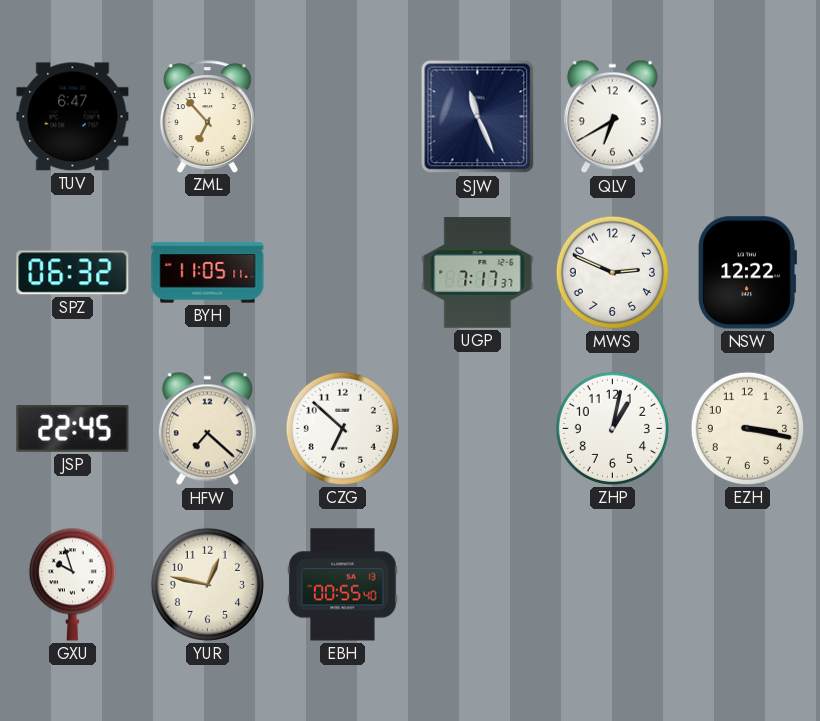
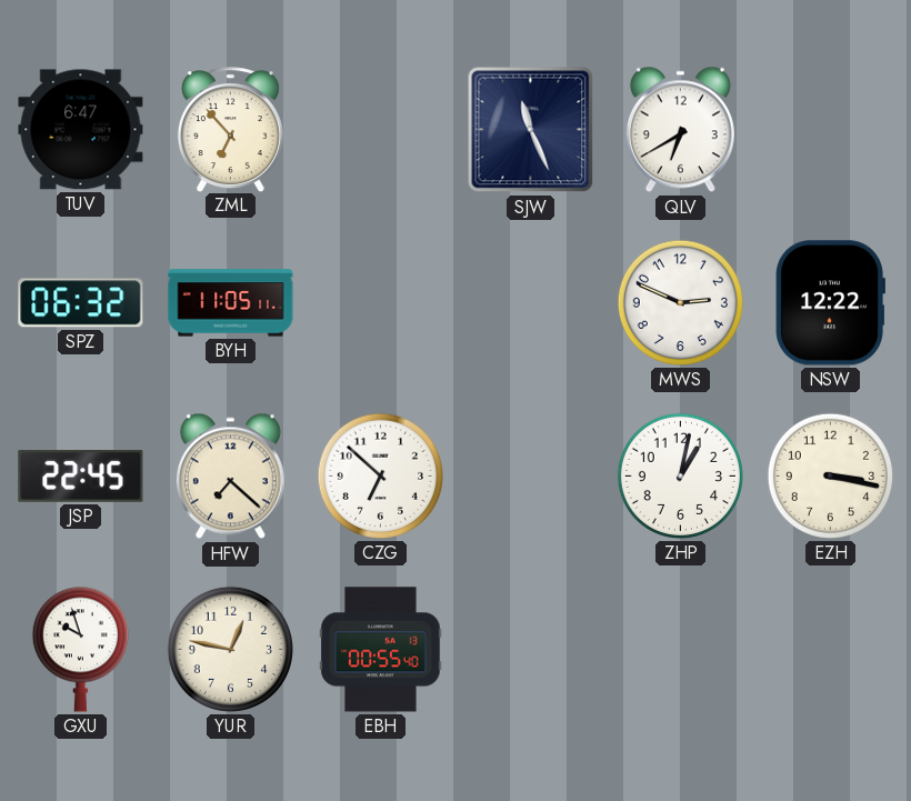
UGP: 7:17 -> none (478, 273)
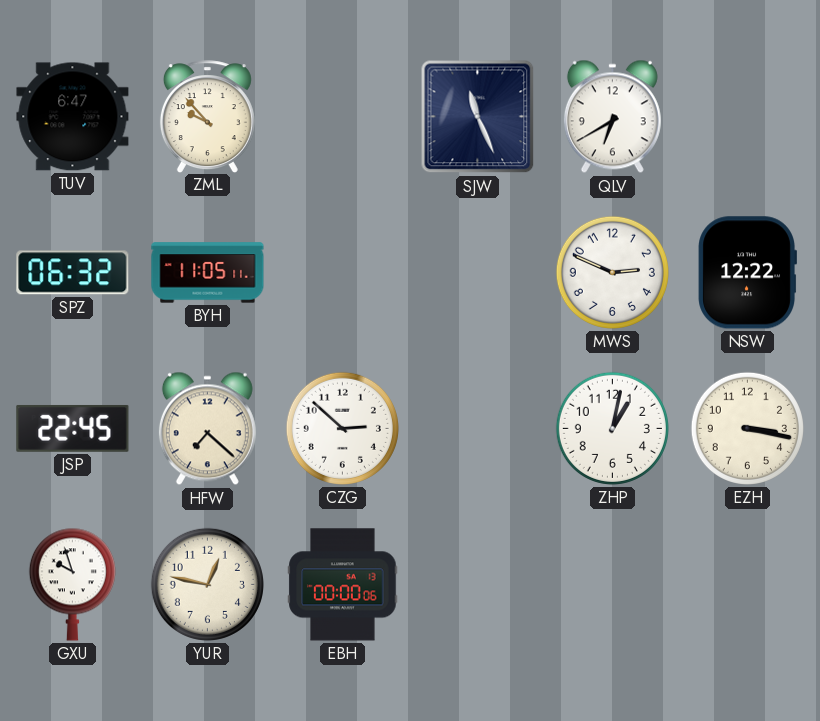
ZML: 6:53 -> 9:53 (207, 116)
CZG: 6:52 -> 2:52 (342, 428)
EBH: 00:55 -> 00:00 (343, 585)
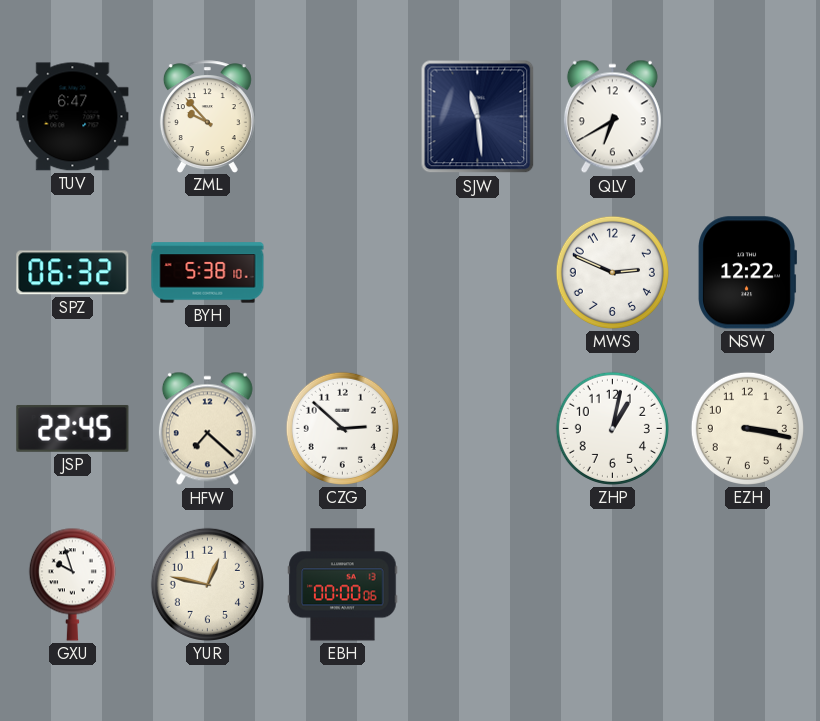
SJW: 11:26 -> 11:29 (478, 117)
BYH: 11:05 -> 5:38 (208, 273)
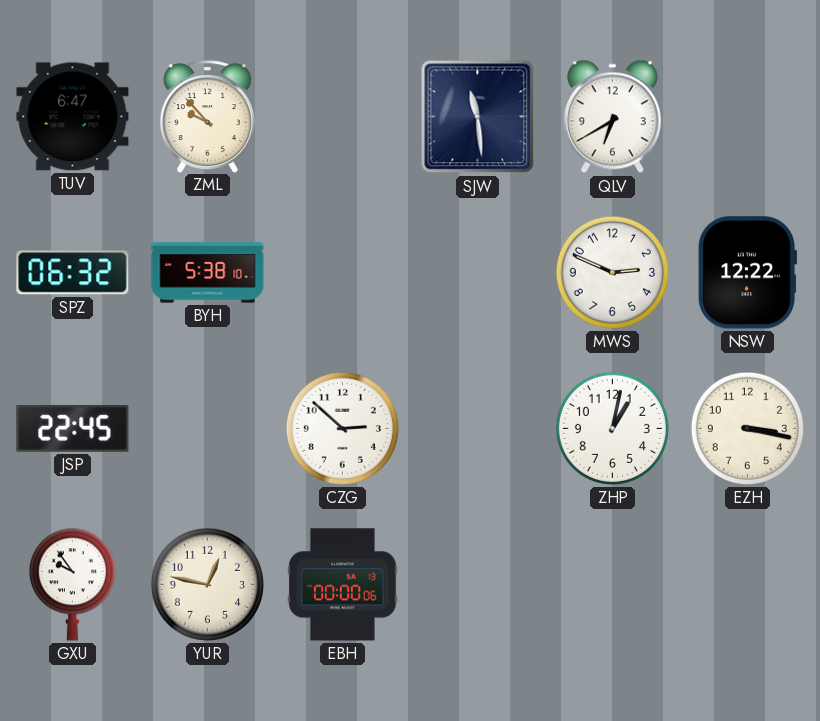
HFW: 7:22 -> none (207, 429)
GXU: 9:57 -> 9:54 (72, 584)
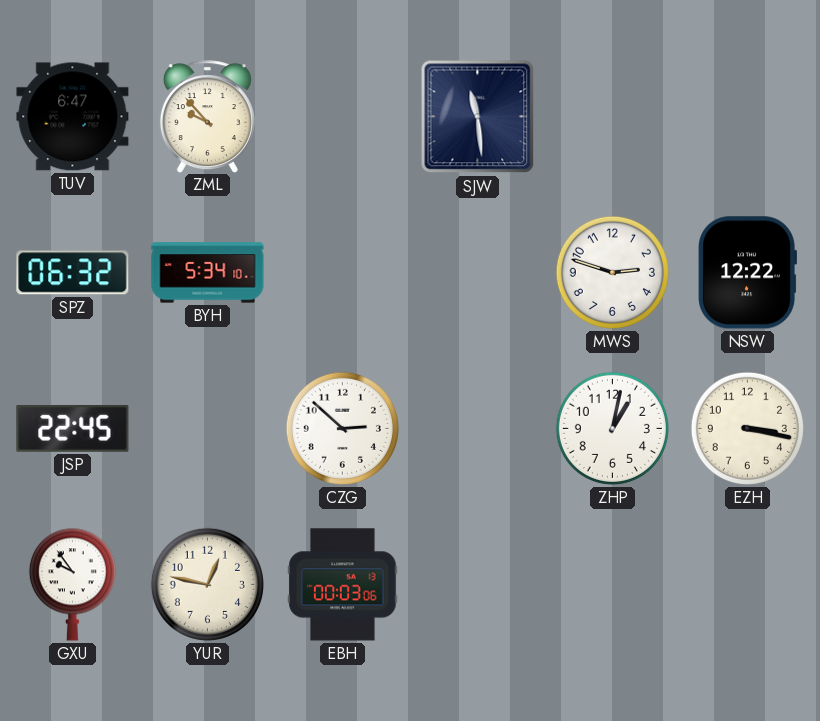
QLV: 6:40 -> none (612, 117)
BYH: 5:38 -> 5:34 (208, 273)
MWS: 2:49 -> 2:48 (612, 272)
EBH: 00:00 -> 00:03 (343, 585)
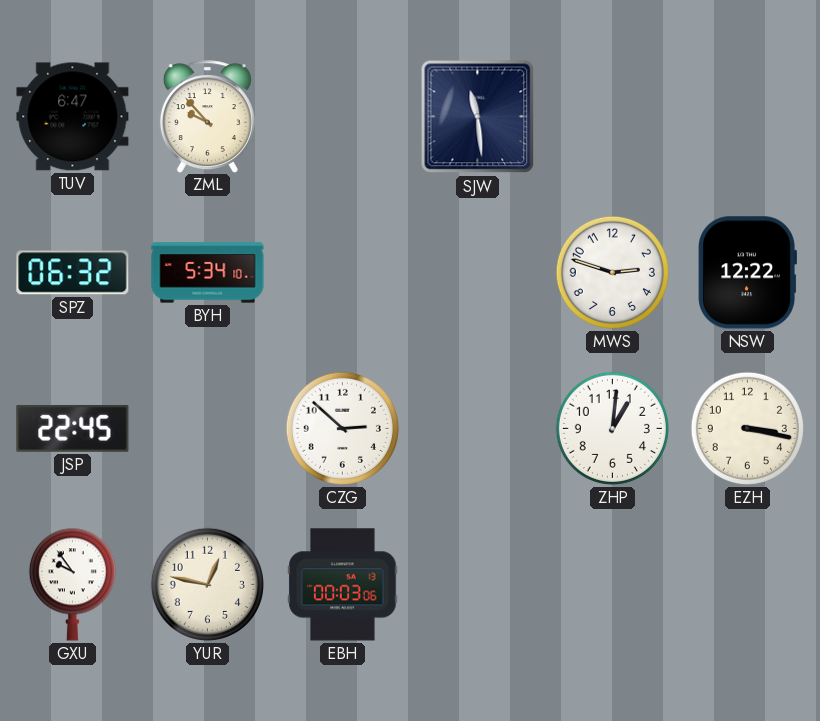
ZHP: 1:02 -> 1:01 (612, 428)
